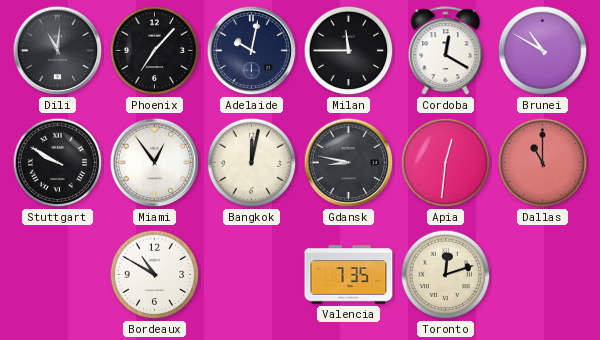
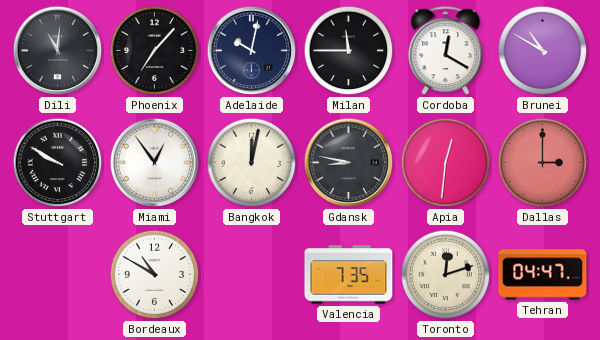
Dallas: 11:00 -> 3:00 (543, 163)
Tehran: none -> 04:47 (543, 275)
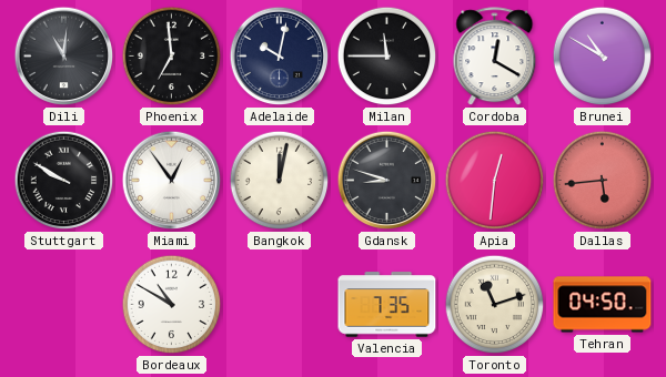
Phoenix: 7:07 -> 6:59 (172, 57)
Gdansk: 8:47 -> 8:48 (387, 181)
Dallas: 3:00 -> 5:44 (603, 181)
Toronto: 12:12 -> 11:12 (495, 305)
Tehran: 04:47 -> 04:50 (603, 305)
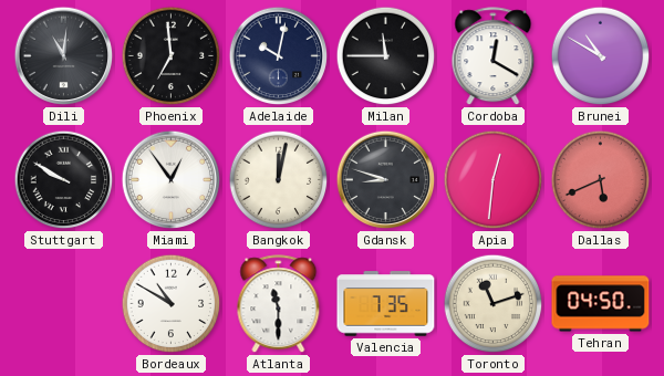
Dallas: 5:44 -> 5:41 (601, 180)
Atlanta: none -> 11:30 (279, 304)
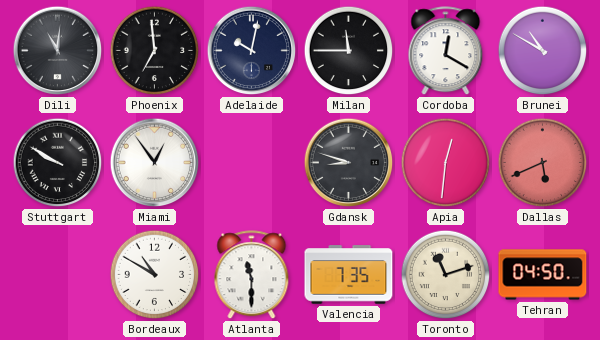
Bangkok: 12:02 -> none (279, 180)
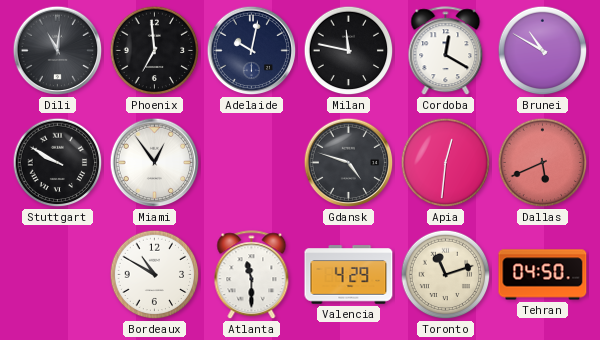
Milan: 11:45 -> 11:47 (349, 51)
Gdansk: 8:48 -> 4:48 (349, 163)
Valencia: 7:35 -> 4:29 (349, 275)
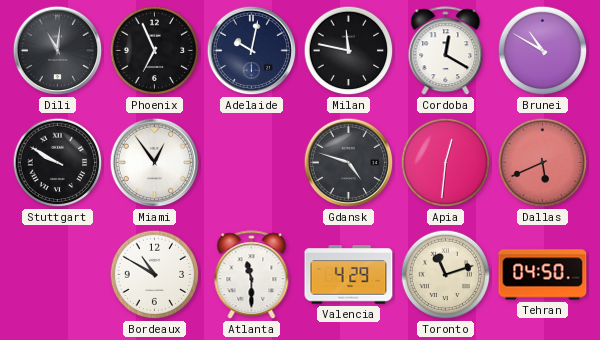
Phoenix: 6:59 -> 6:56 (155, 51)
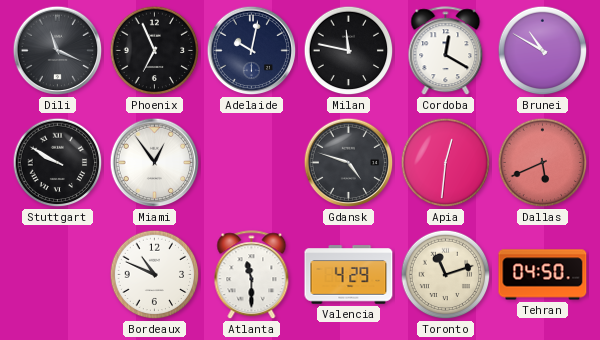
Dili: 11:01 -> 11:19 (58, 51)
Bordeaux: 10:50 -> 10:49 (155, 275)
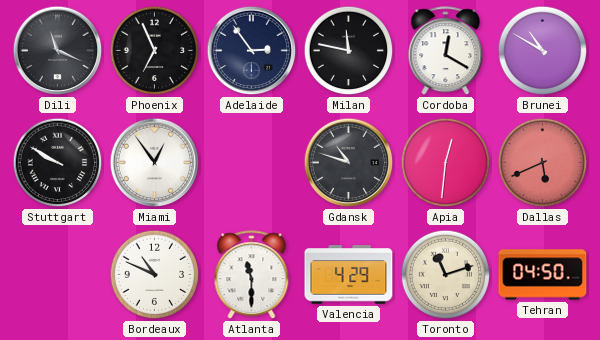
Adelaide: 10:02 -> 2:54 (252, 51)
Gdansk: 4:48 -> 10:48 (349, 163)
